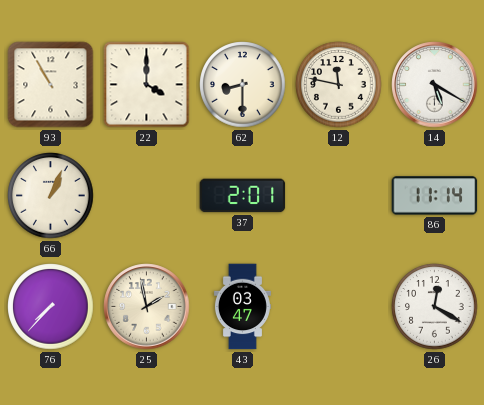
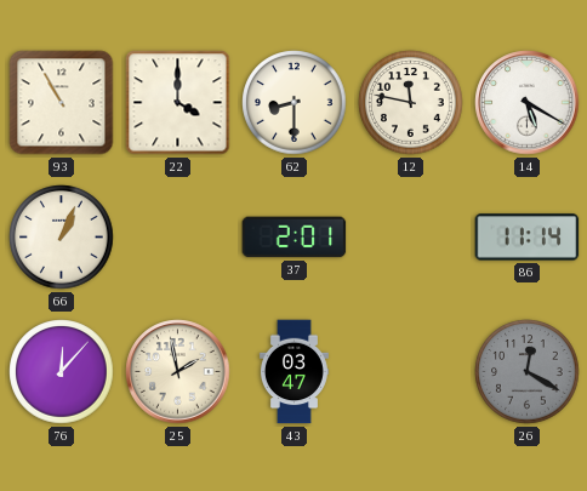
76: 7:37 -> 12:07 (62, 372)
26 dial: white -> grey (528, 372)
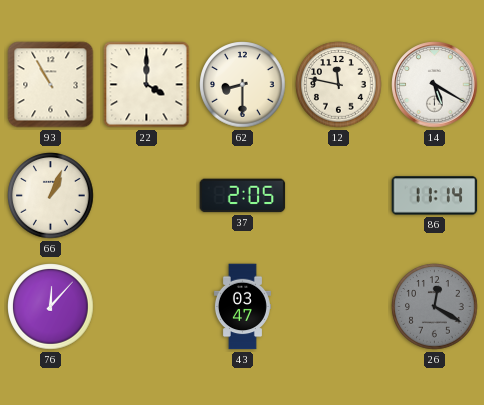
37: 2:01 -> 2:05 (243, 196)
25: 1:58 -> none (178, 372)
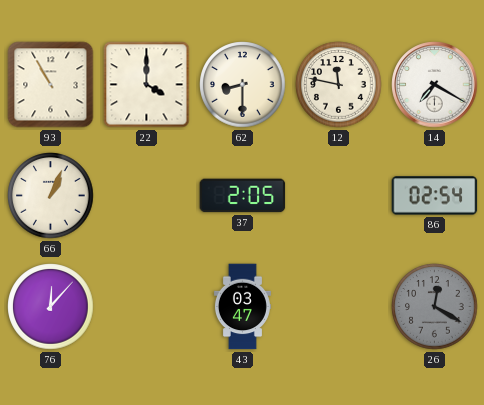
14: 5:20 -> 7:20 (435, 85)
86: 11:14 -> 02:54 (435, 196)
